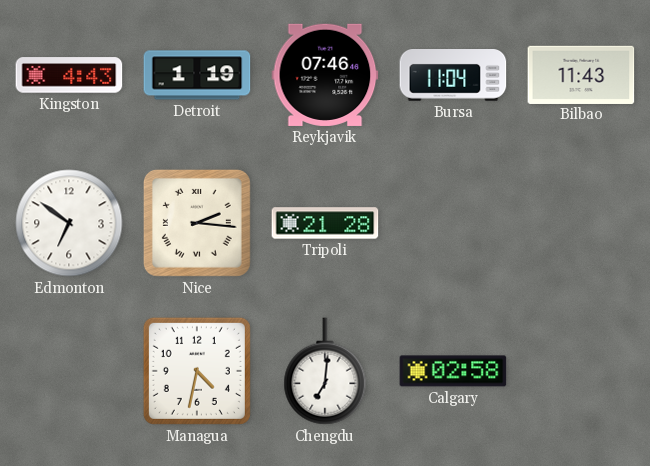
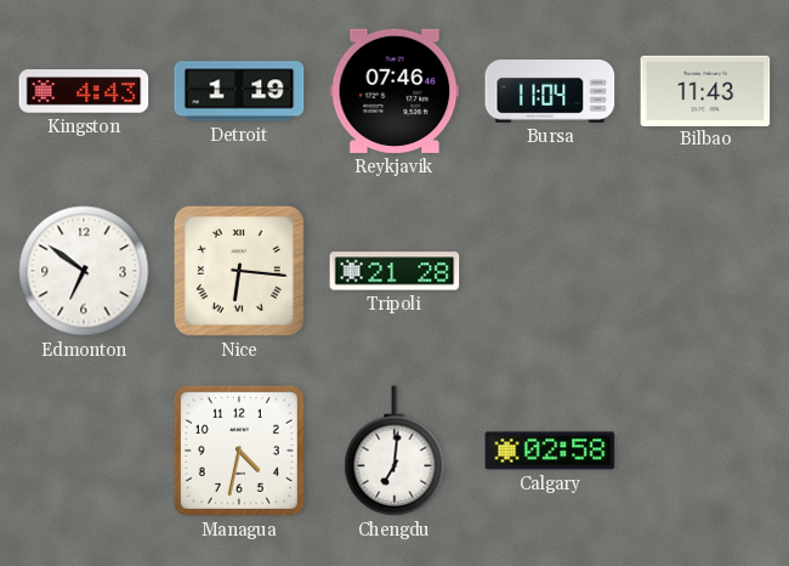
Nice: 2:16 -> 6:16 (239, 271)
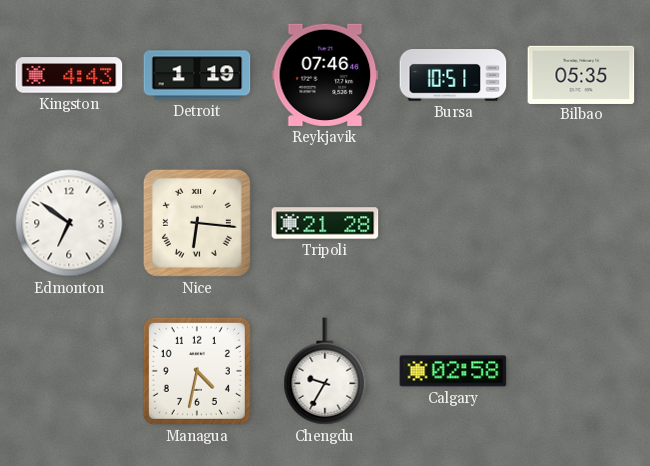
Bursa: 11:04 -> 10:51 (453, 76)
Bilbao: 11:43 -> 05:35 (581, 74)
Chengdu: 7:01 -> 9:35 (325, 371)
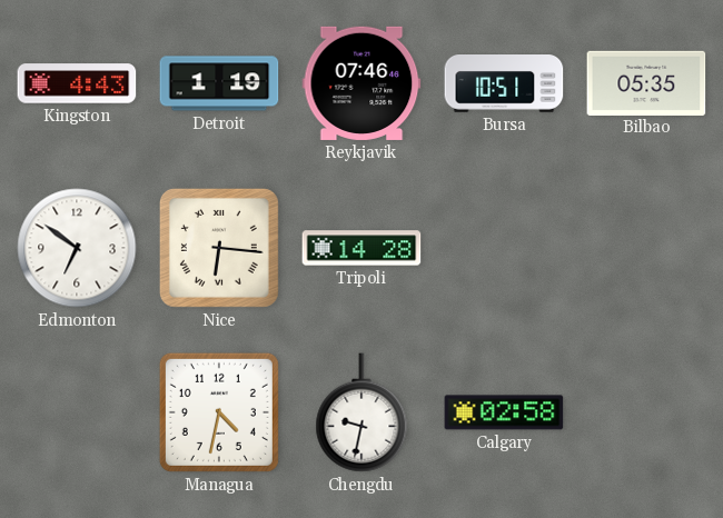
Tripoli: 21:28 -> 14:28 (361, 248)
Chengdu: 9:35 -> 9:32 (361, 412)
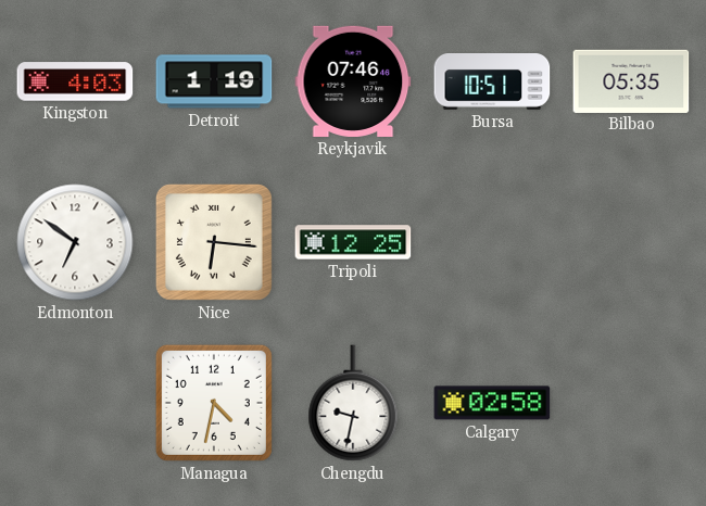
Kingston: 4:43 -> 4:03 (75, 81)
Tripoli: 14:28 -> 12:25 (353, 242)
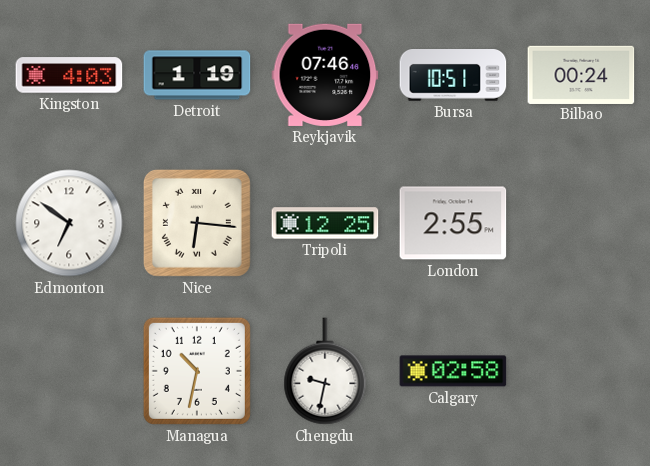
Bilbao: 05:35 -> 00:24 (581, 74)
London: none -> 2:55 (453, 223)
Managua: 4:32 -> 10:32 (197, 371)
